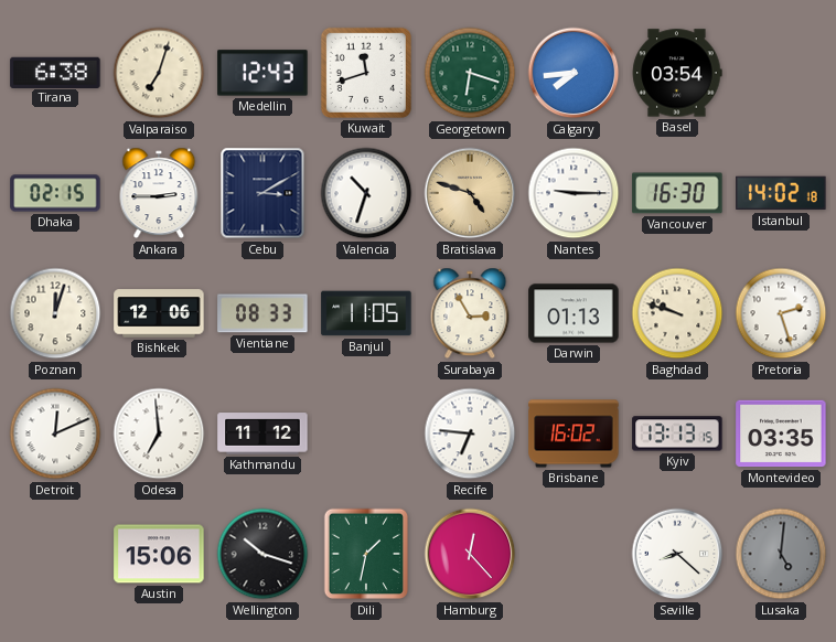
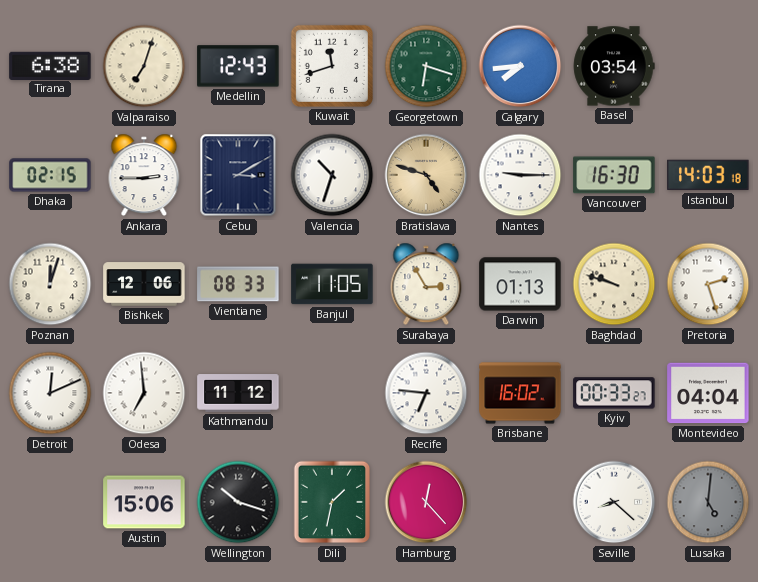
Istanbul: 14:02 -> 14:03 (708, 175)
Kyiv: 13:13 -> 00:33 (614, 393)
Montevideo: 03:35 -> 04:04 (708, 393)
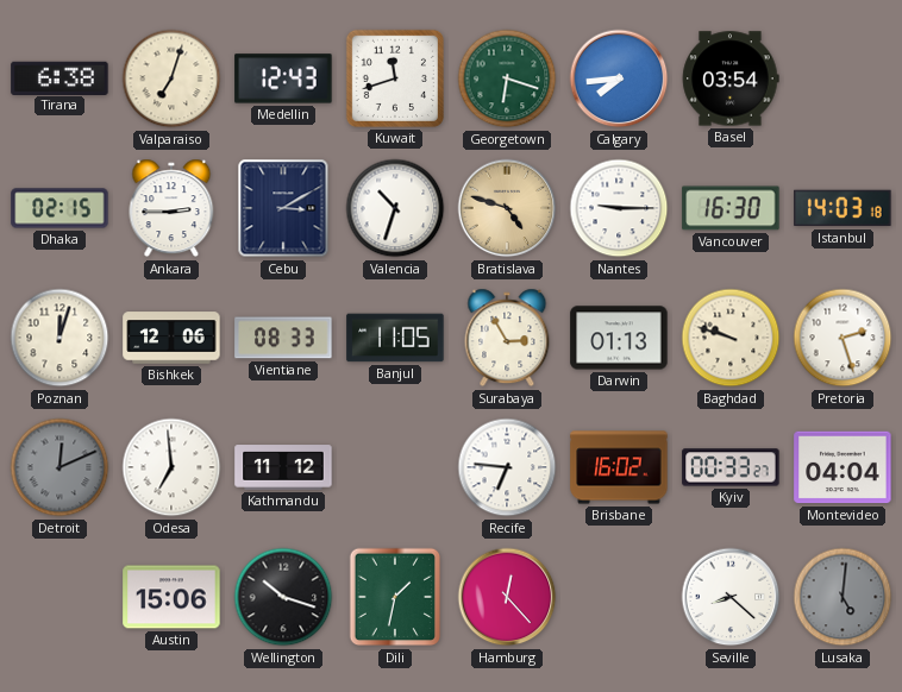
Detroit dial: white -> grey (59, 467)
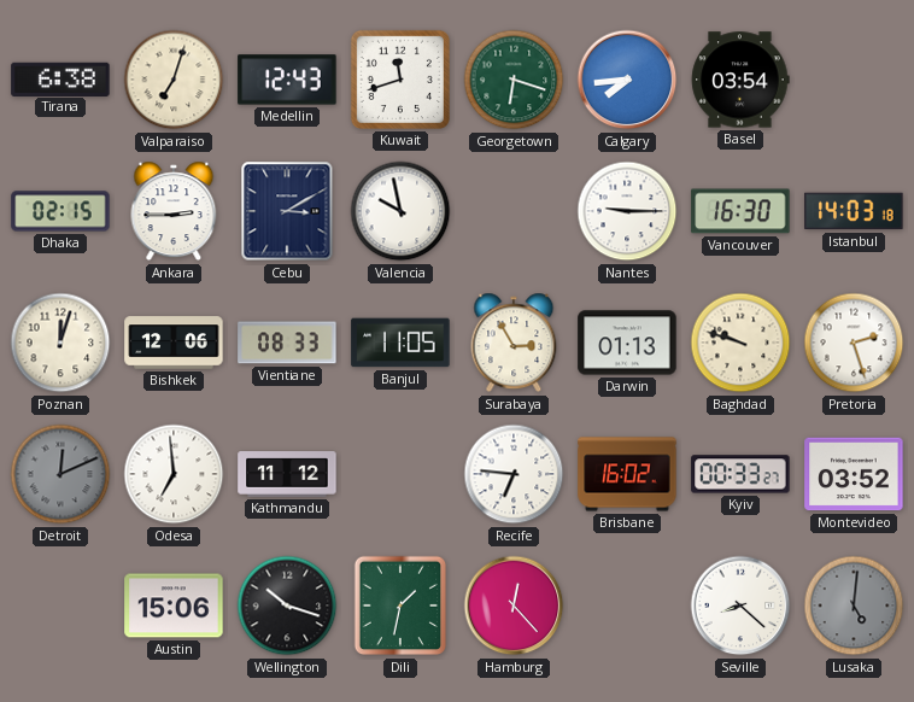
Valencia: 10:33 -> 9:58 (400, 211)
Bratislava: 4:48 -> none (507, 208)
Montevideo: 04:04 -> 03:52 (854, 474)
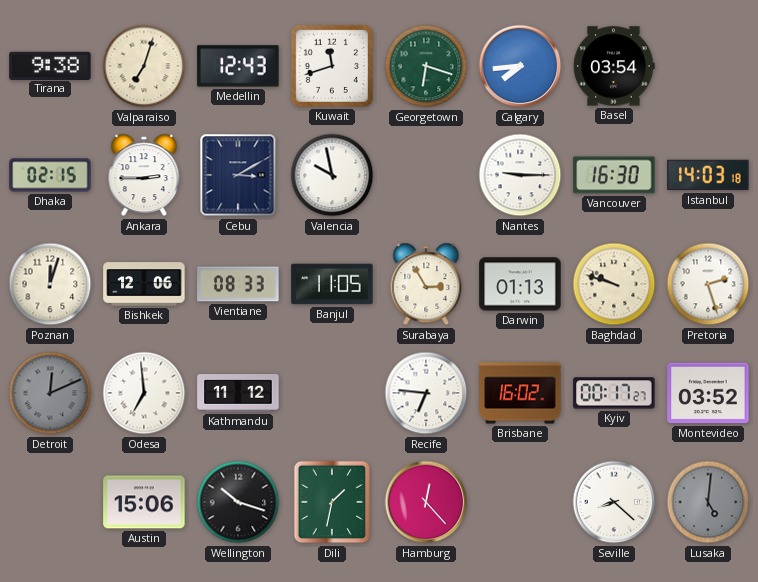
Tirana: 6:38 -> 9:38 (50, 65)
Kyiv: 00:33 -> 00:17 (614, 393)
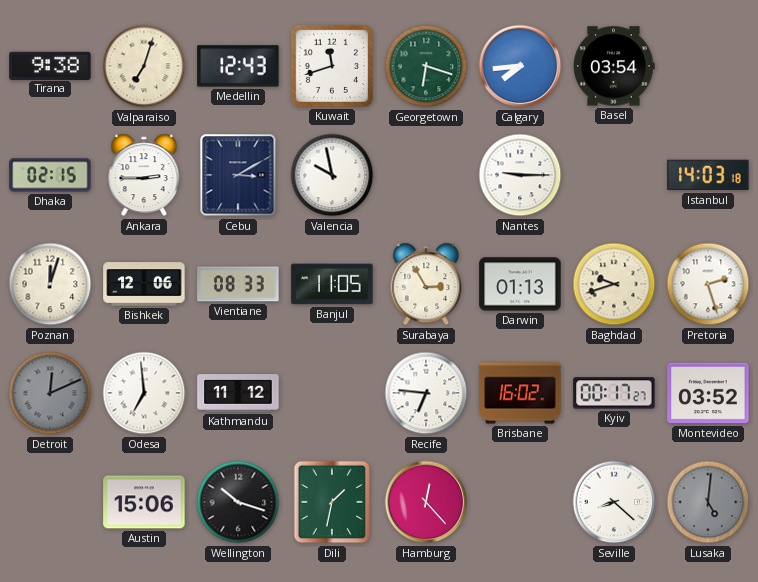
Vancouver: 16:30 -> none (614, 175)
Baghdad: 9:48 -> 9:42 (614, 284)
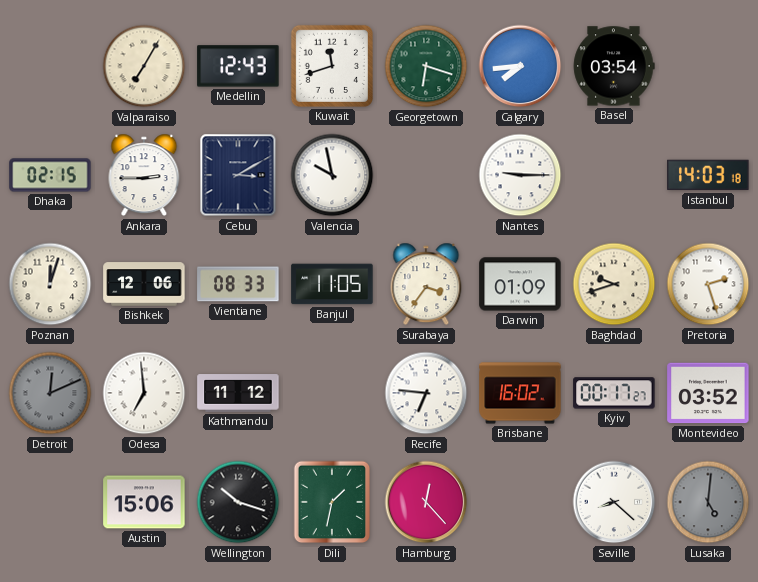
Tirana: 9:38 -> none (50, 65)
Valparaiso: 7:03 -> 7:05 (144, 66)
Surabaya: 2:55 -> 3:36 (426, 284)
Darwin: 01:13 -> 01:09 (520, 284)
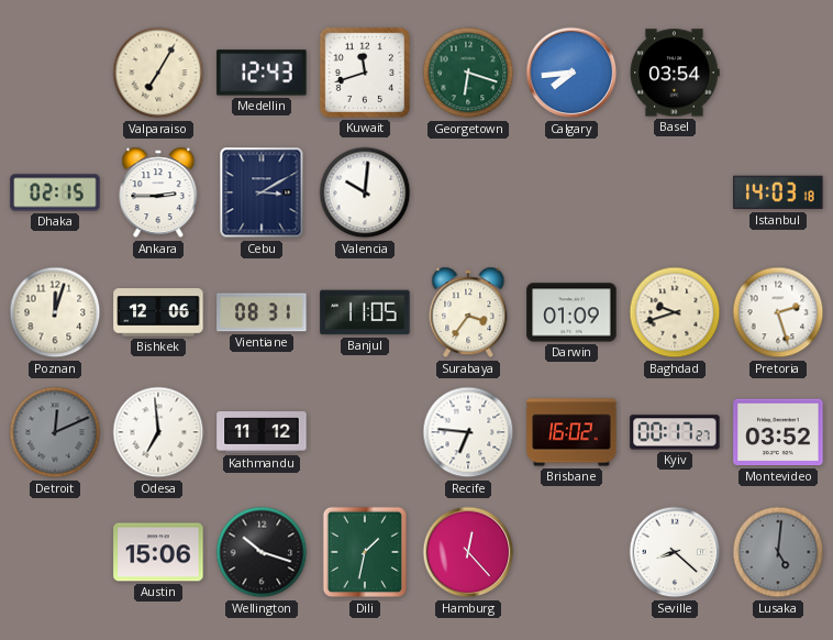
Valencia: 9:58 -> 10:01 (365, 192)
Nantes: 9:15 -> none (520, 175)
Vientiane: 08:33 -> 08:31 (262, 312)
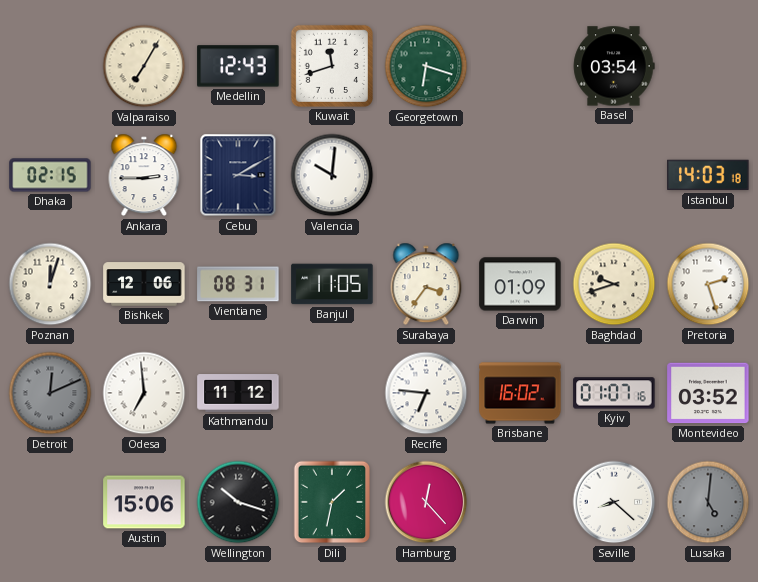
Calgary: 7:44 -> none (571, 73)
Kyiv: 00:17 -> 01:07 (614, 393)
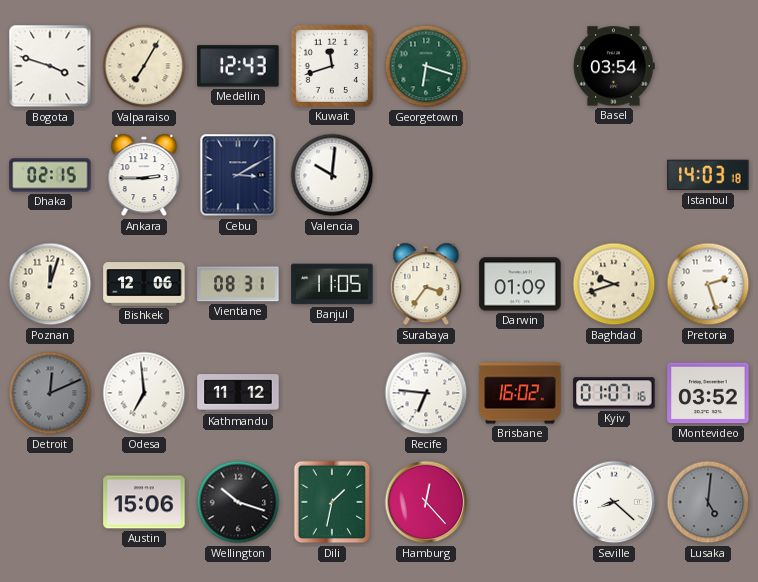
Bogota: none -> 3:48 (50, 66)
